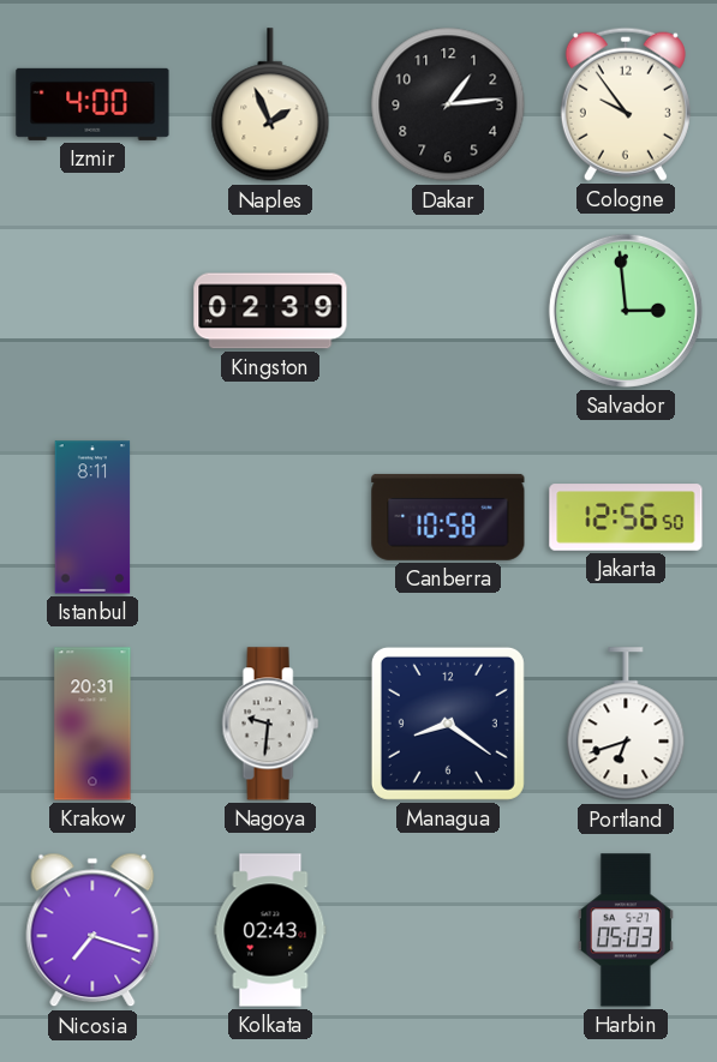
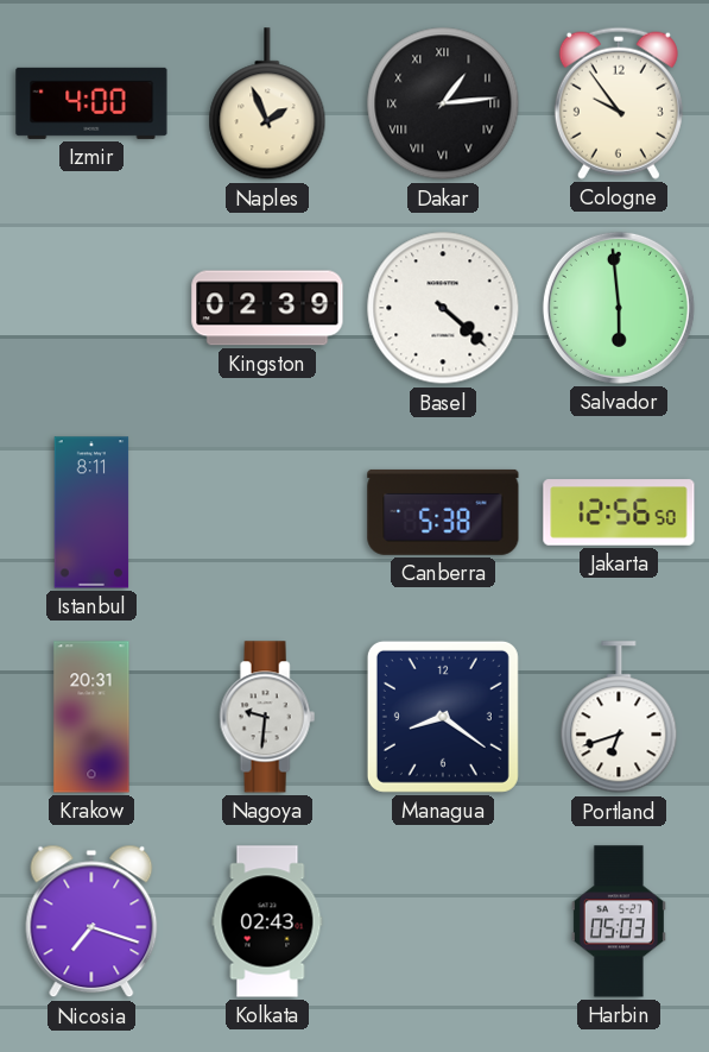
Dakar numerals: Arabic -> Roman (443, 103)
Basel: none -> 4:22 (443, 308)
Salvador: 2:59 -> 5:59 (619, 308)
Canberra: 10:58 -> 5:38 (443, 512)
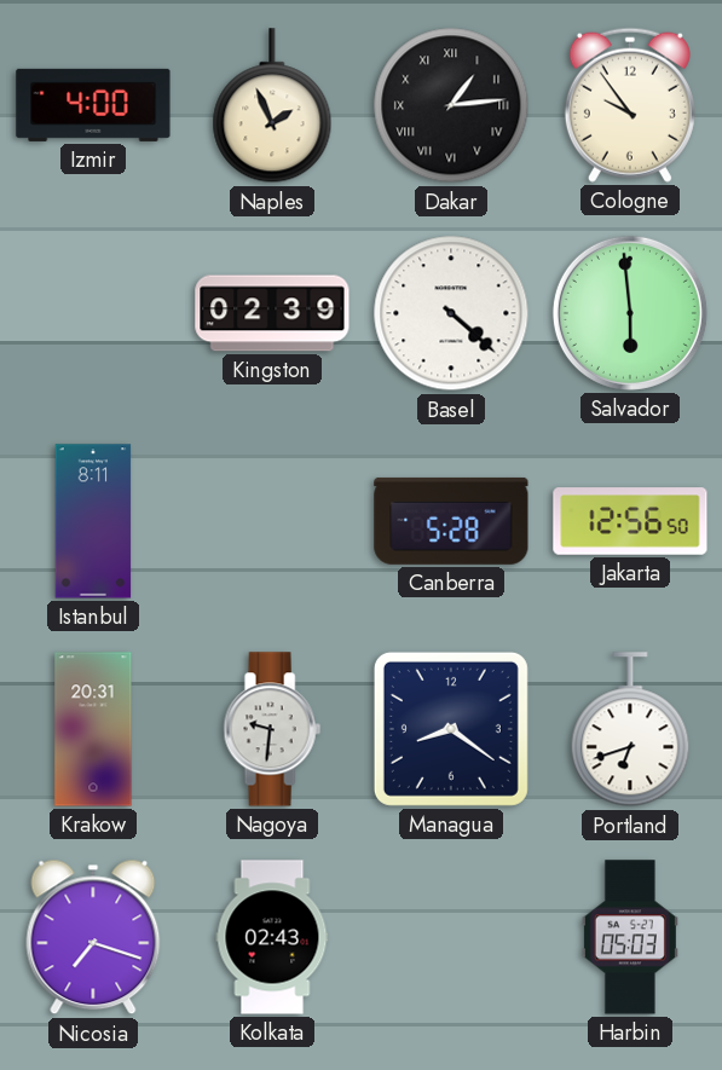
Canberra: 5:38 -> 5:28 (451, 521)
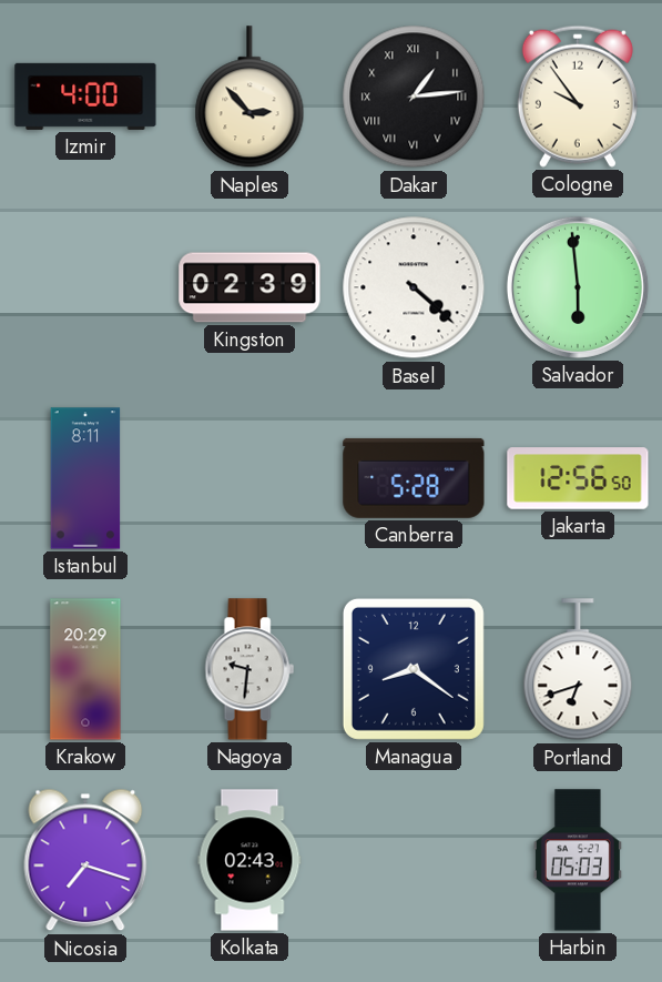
Naples: 1:56 -> 2:53 (249, 98)
Krakow: 20:31 -> 20:29 (85, 669)
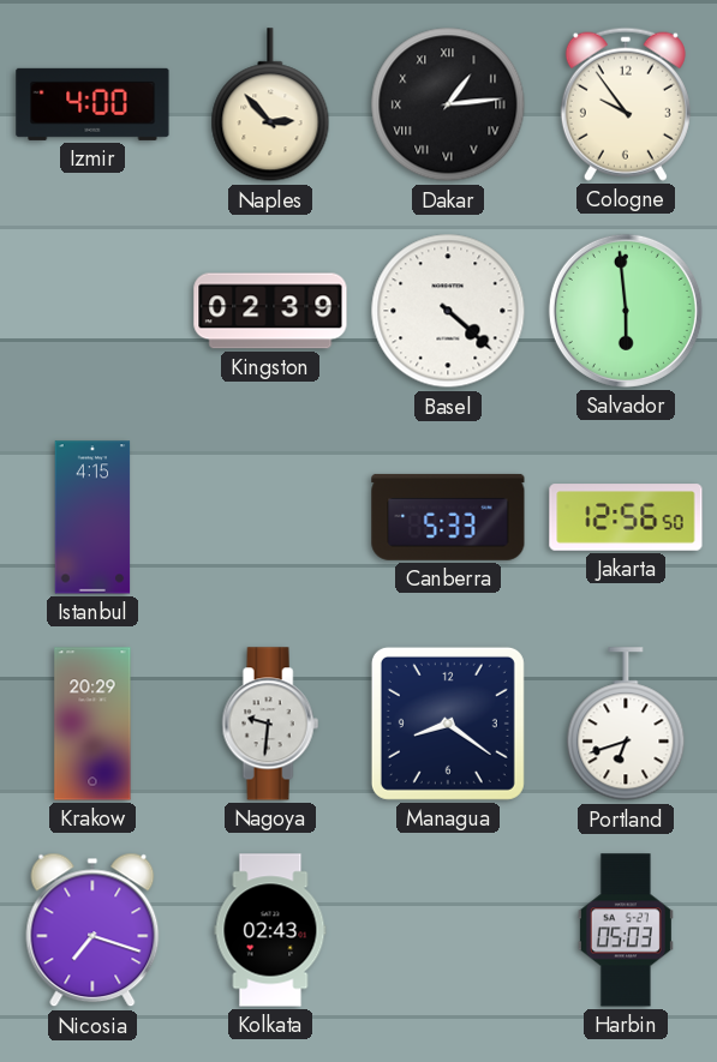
Istanbul: 8:11 -> 4:15 (92, 517)
Canberra: 5:28 -> 5:33 (448, 517)
